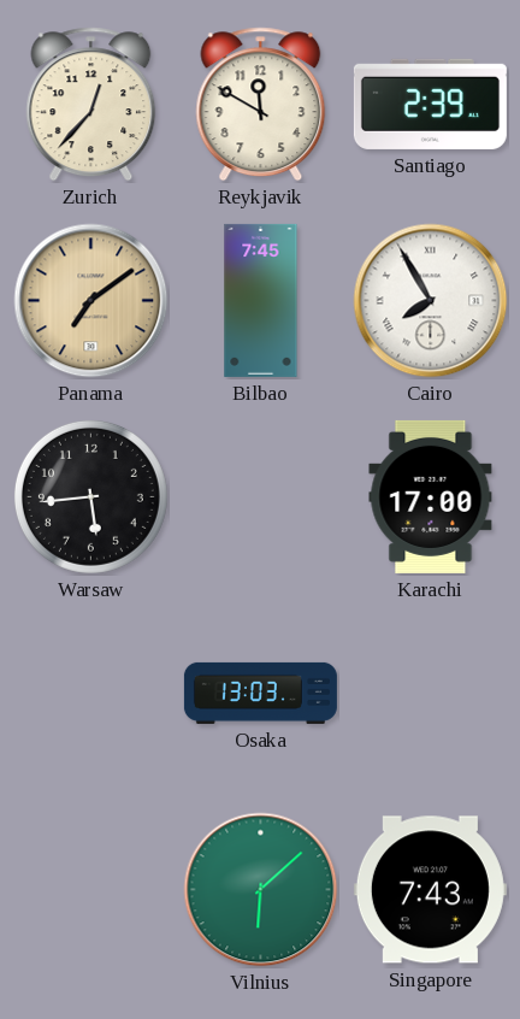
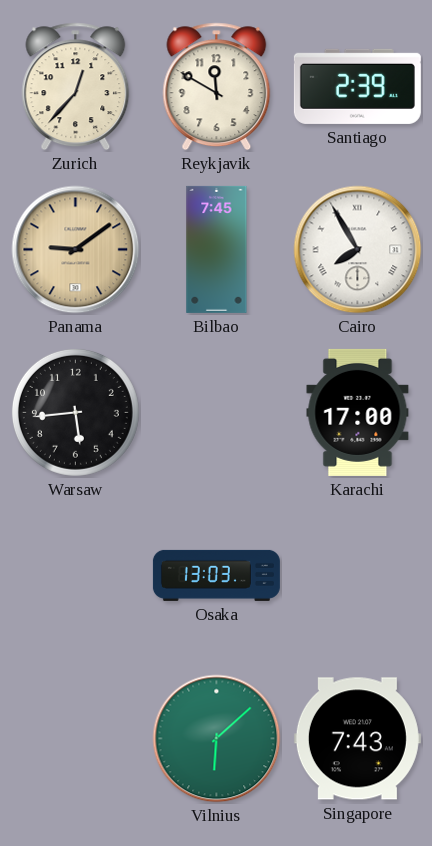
Panama: 7:09 -> 9:09 (76, 250)
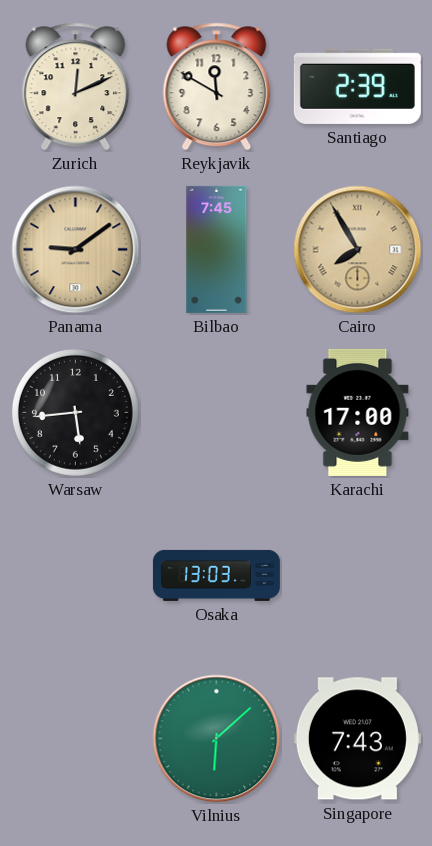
Zurich: 12:37 -> 12:11 (76, 87)
Cairo dial: white -> champagne (358, 250)
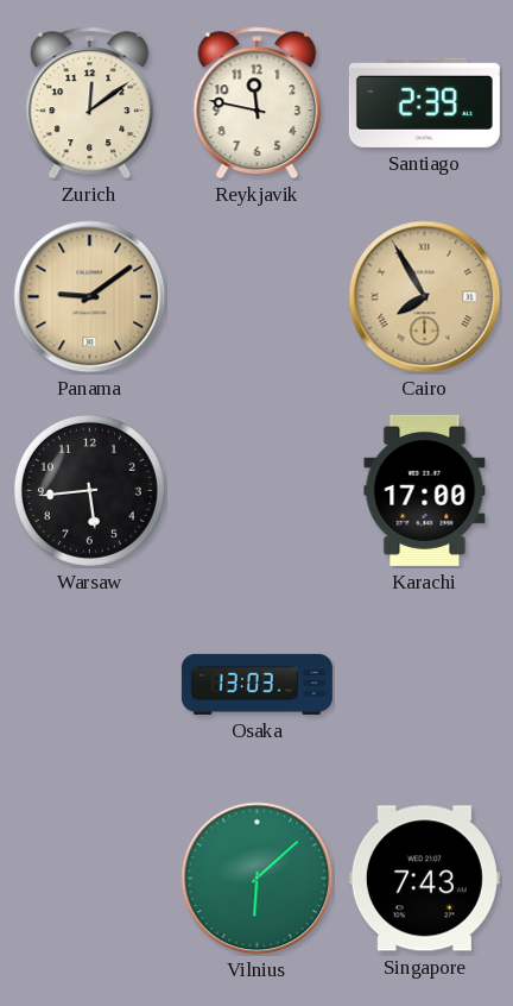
Zurich: 12:11 -> 12:09 (90, 103)
Reykjavik: 11:50 -> 11:47 (258, 103)
Bilbao: 7:45 -> none (217, 249)
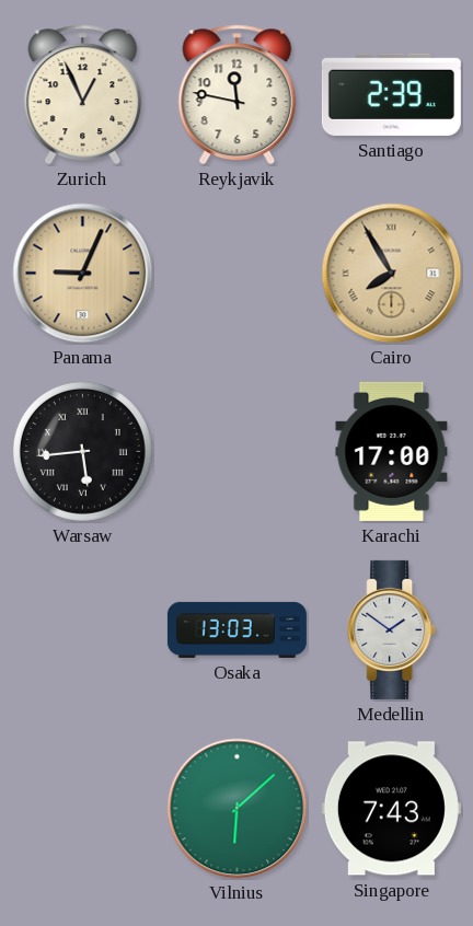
Zurich: 12:09 -> 12:56 (83, 95)
Panama: 9:09 -> 9:04 (83, 274)
Warsaw numerals: Arabic -> Roman (82, 451)
Medellin: none -> 1:51 (392, 629)
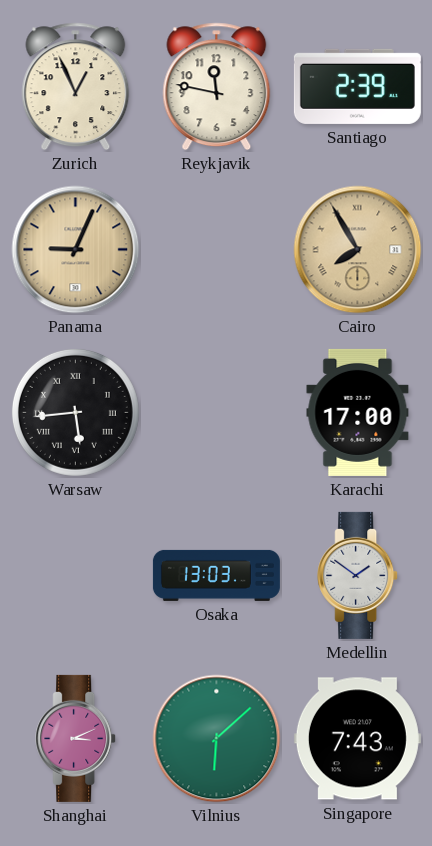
Shanghai: none -> 3:11 (76, 738)
